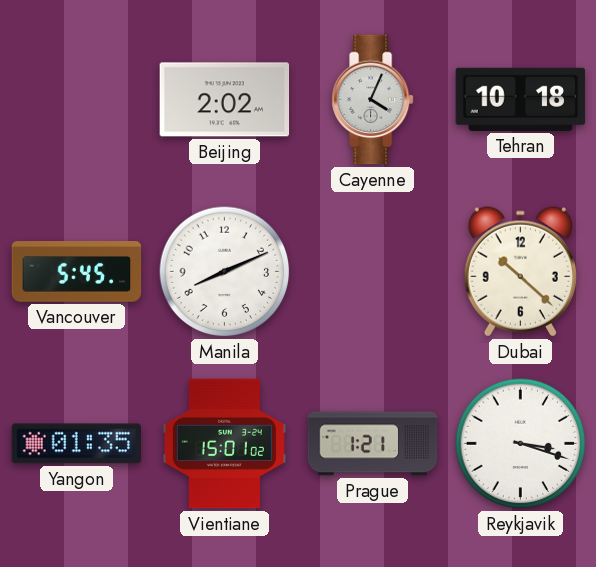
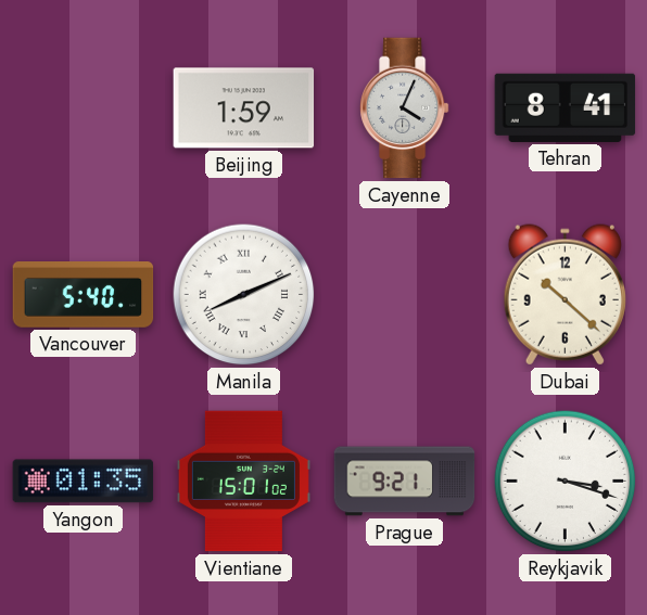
Beijing: 2:02 -> 1:59 (244, 108)
Tehran: 10:18 -> 8:41 (566, 107)
Vancouver: 5:45 -> 5:40 (84, 295)
Manila numerals: Arabic -> Roman (244, 295)
Prague: 1:21 -> 9:21 (405, 482)
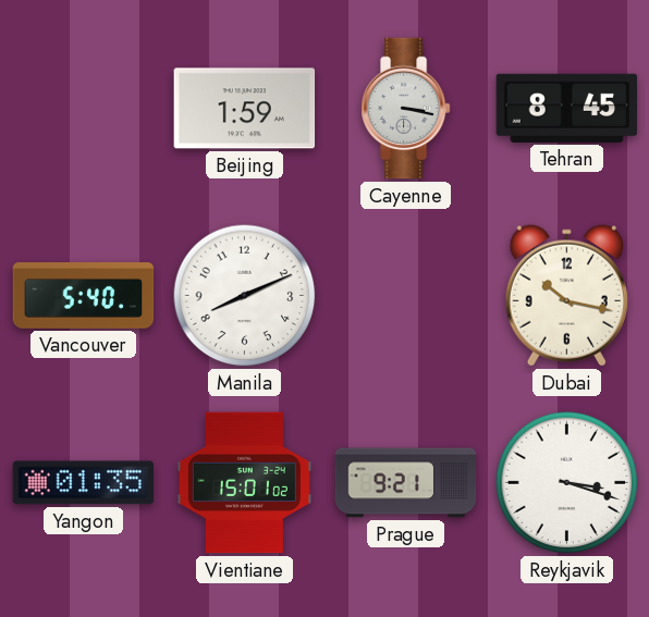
Cayenne: 4:04 -> 3:17 (405, 109)
Tehran: 8:41 -> 8:45 (567, 108)
Manila numerals: Roman -> Arabic (245, 296)
Dubai: 10:22 -> 10:17 (566, 296)
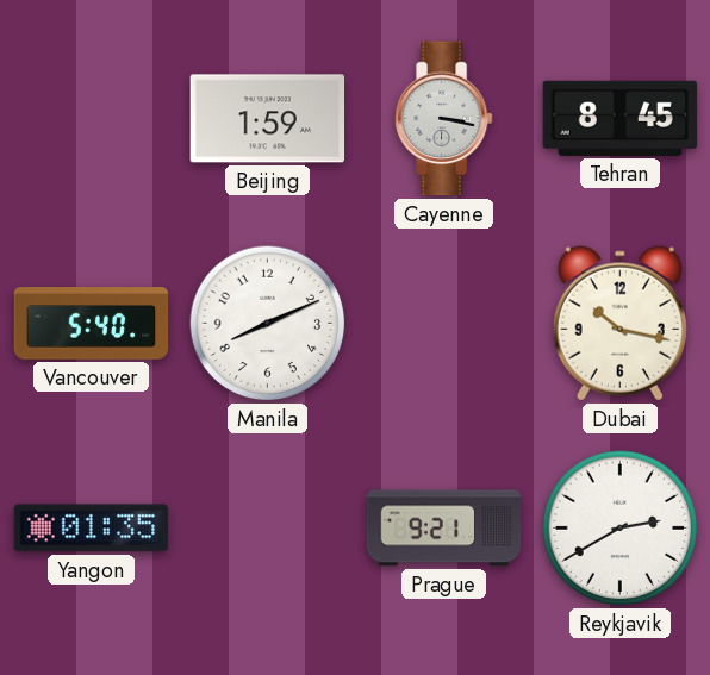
Vientiane: 15:01 -> none (244, 483)
Reykjavik: 3:18 -> 2:40 (621, 529)
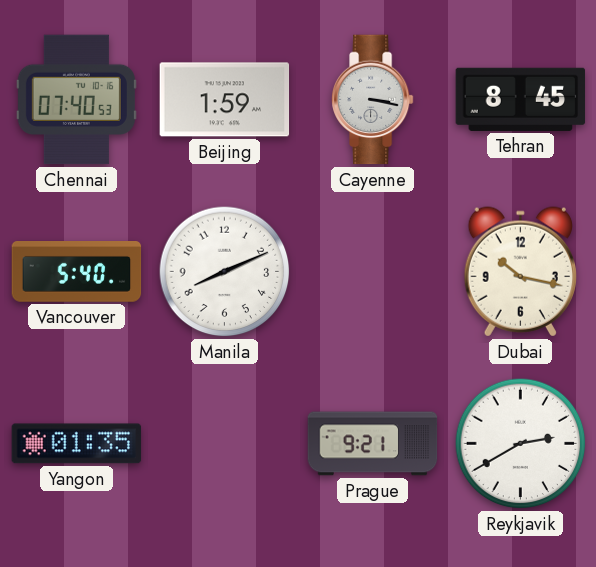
Chennai: none -> 07:40 (76, 100)
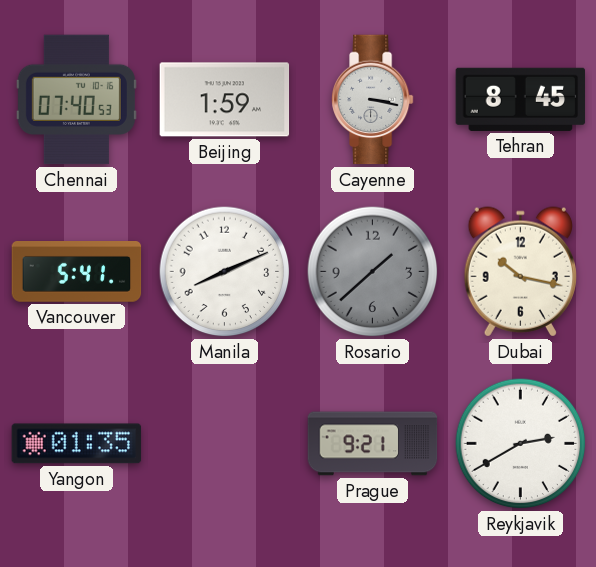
Vancouver: 5:40 -> 5:41 (77, 272)
Rosario: none -> 1:38 (373, 272)
